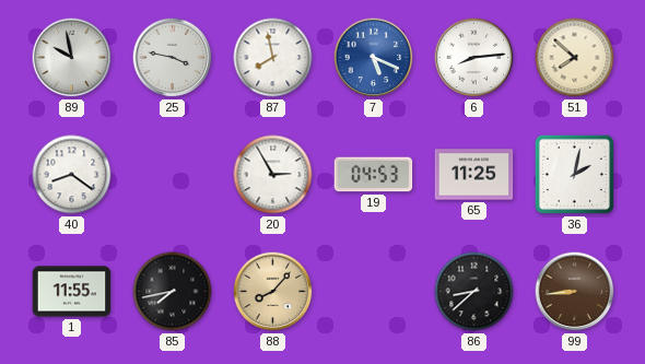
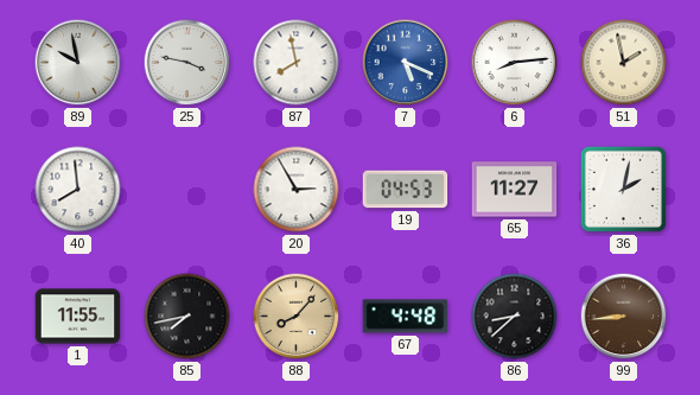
51: 7:52 -> 1:58 (624, 63)
40: 8:21 -> 7:59 (78, 190)
65: 11:25 -> 11:27 (515, 190)
67: none -> 4:48 (406, 317)
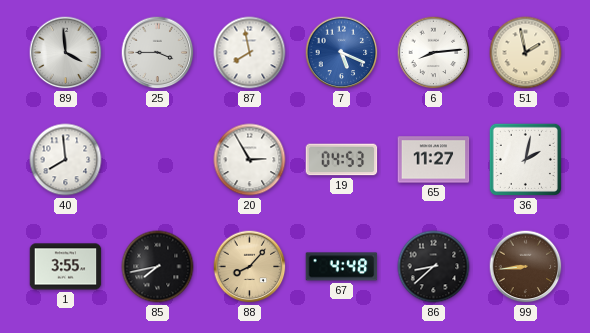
89: 9:58 -> 3:59 (66, 53)
25: 3:47 -> 3:45 (158, 53)
1: 11:55 -> 3:55 (66, 267)
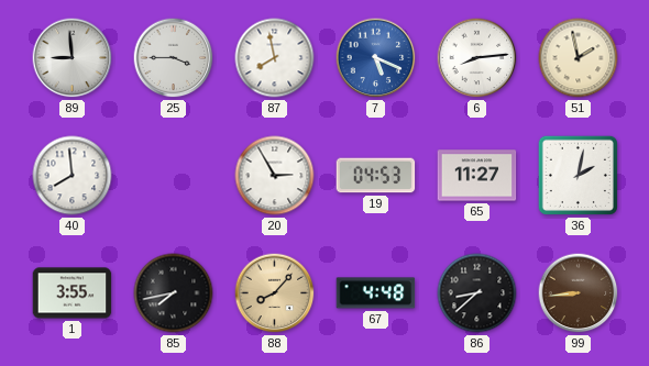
89: 3:59 -> 8:59 (73, 58)
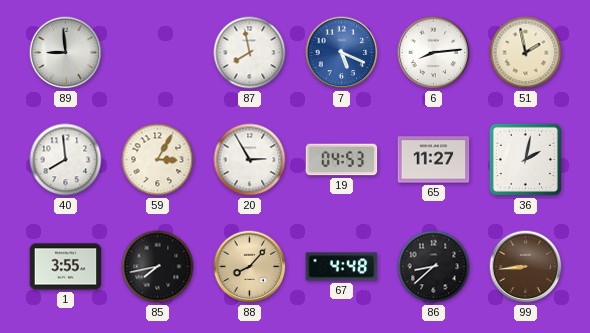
25: 3:45 -> none (174, 58)
59: none -> 3:05 (158, 160)
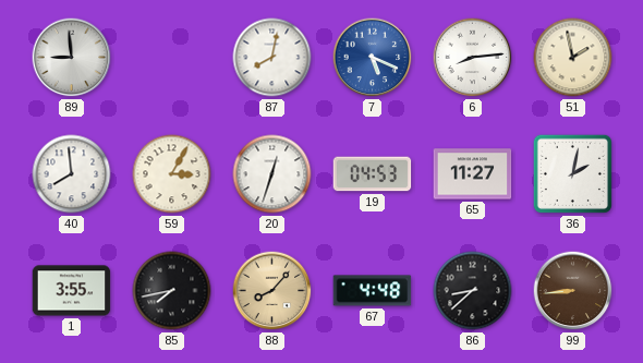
87: 7:58 -> 8:02 (272, 58)
20: 2:55 -> 12:33 (272, 174)
